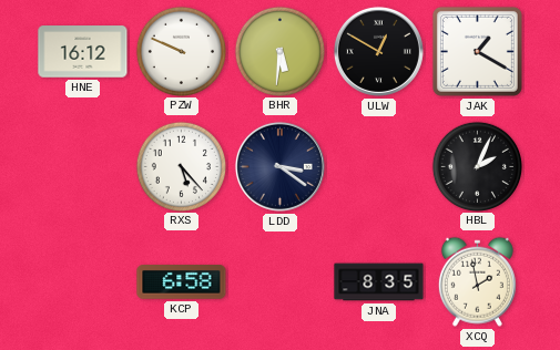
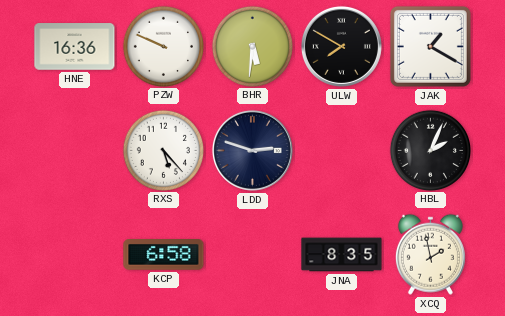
HNE: 16:12 -> 16:36 (75, 47)
ULW: 12:50 -> 7:50 (341, 46)
LDD: 3:21 -> 2:48 (252, 150)
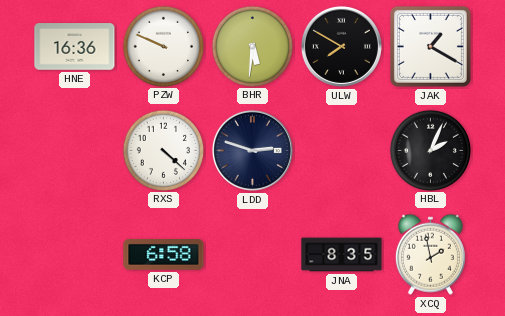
RXS: 5:23 -> 4:22 (163, 150)
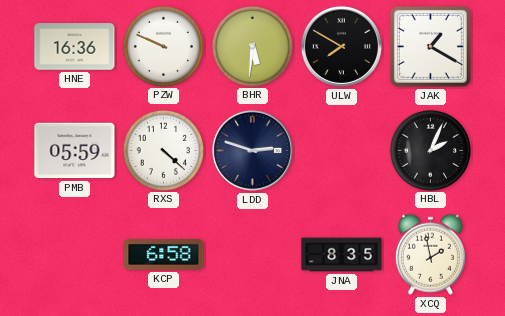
PMB: none -> 05:59 (75, 151)
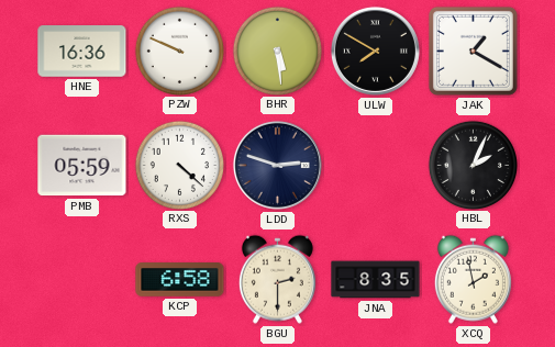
BHR: 5:31 -> 5:29 (277, 51)
BGU: none -> 2:30 (277, 279)
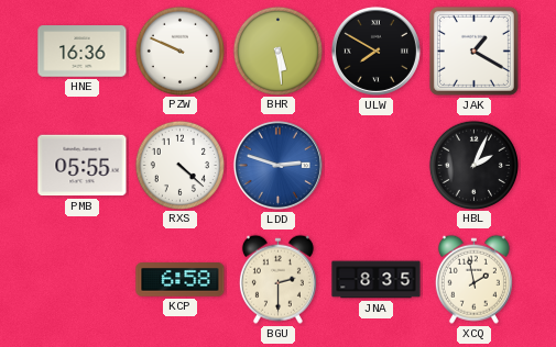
PMB: 05:59 -> 05:55 (83, 166)
LDD dial: navy -> blue (277, 165)
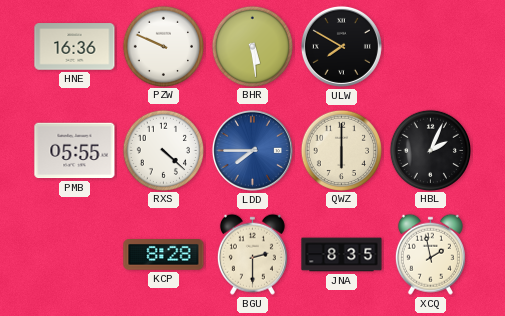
JAK: 1:20 -> none (473, 51)
LDD: 2:48 -> 7:45 (252, 150)
QWZ: none -> 6:00 (341, 150)
KCP: 6:58 -> 8:28 (164, 255)
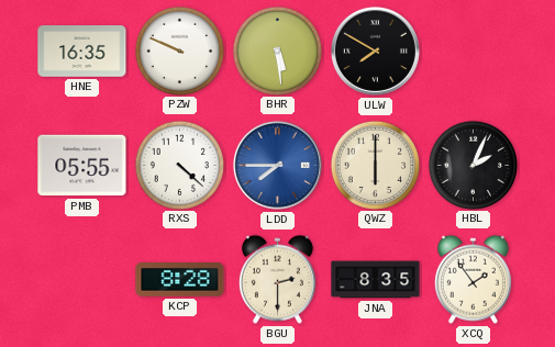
HNE: 16:36 -> 16:35 (82, 52)
XCQ: 1:58 -> 1:54 (473, 279)
